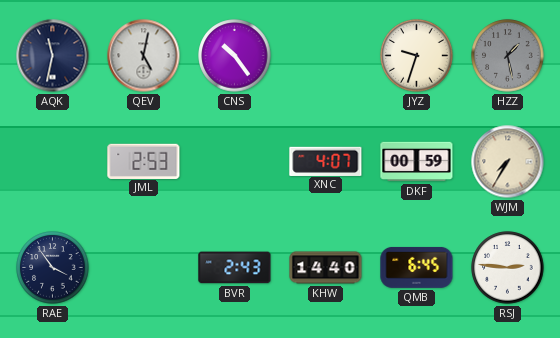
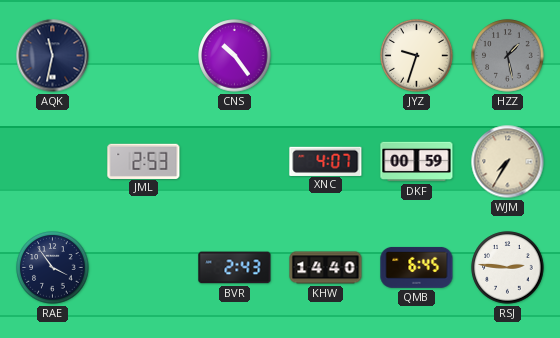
QEV: 5:02 -> none (144, 56)
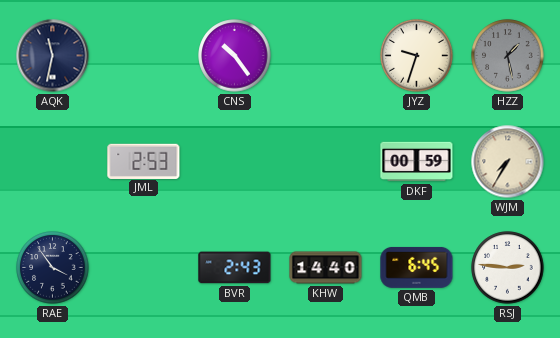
XNC: 4:07 -> none (326, 161)
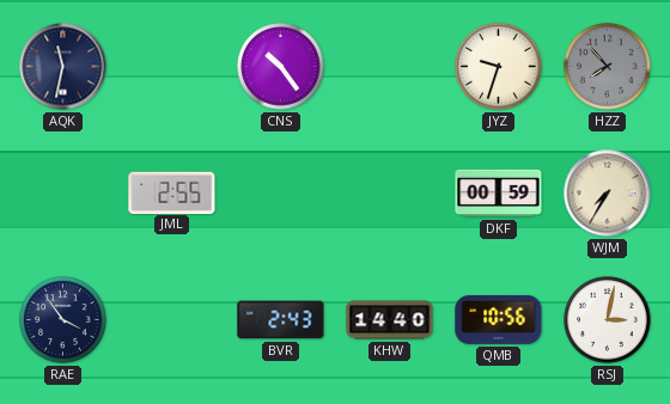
HZZ: 1:28 -> 7:53 (608, 67)
JML: 2:53 -> 2:55 (172, 192)
QMB: 6:45 -> 10:56 (499, 319)
RSJ: 2:46 -> 3:02 (608, 320)
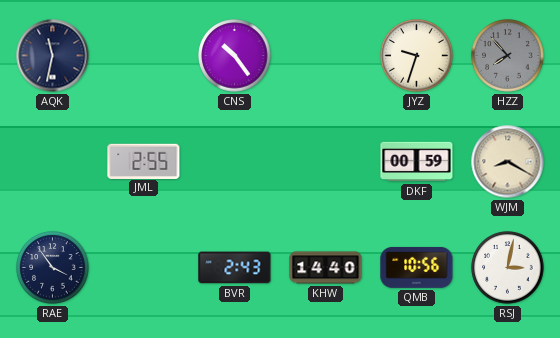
WJM: 7:35 -> 8:20 (508, 162)
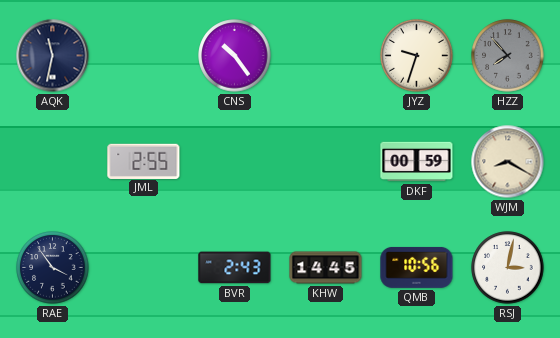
KHW: 14:40 -> 14:45 (326, 268)
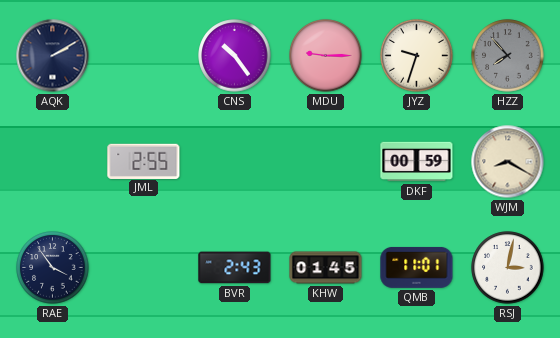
AQK: 11:32 -> 2:10 (53, 56)
MDU: none -> 9:15 (326, 56)
KHW: 14:45 -> 01:45 (326, 268)
QMB: 10:56 -> 11:01 (417, 267)
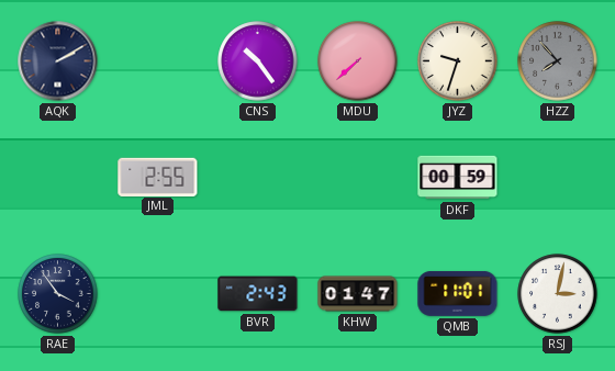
MDU: 9:15 -> 7:38 (358, 61)
WJM: 8:20 -> none (508, 162)
KHW: 01:45 -> 01:47 (358, 294)
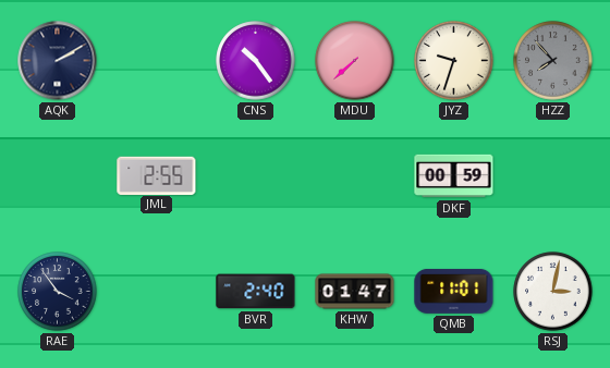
BVR: 2:43 -> 2:40 (256, 292)
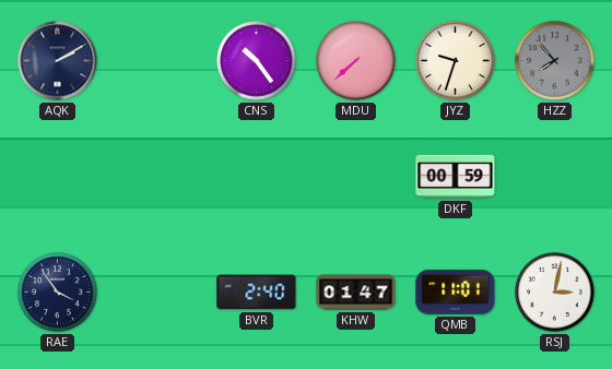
JML: 2:55 -> none (157, 175)
